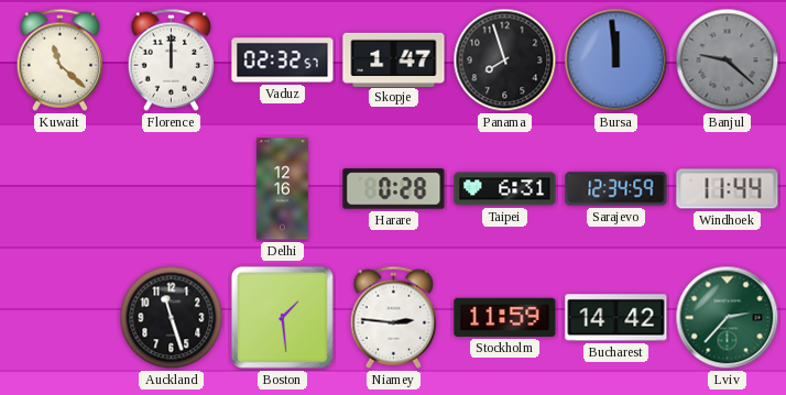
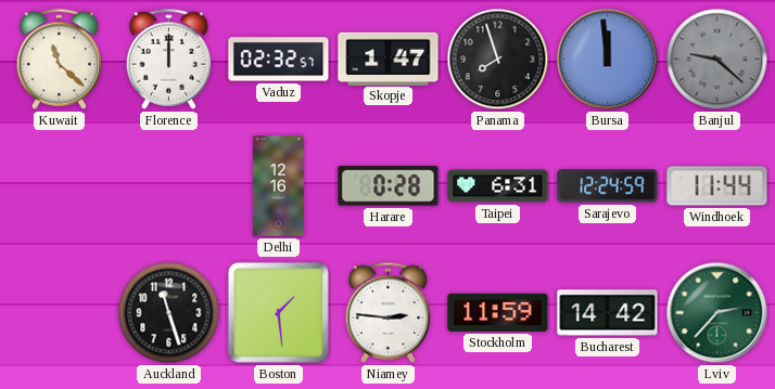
Sarajevo: 12:34 -> 12:24 (608, 186)
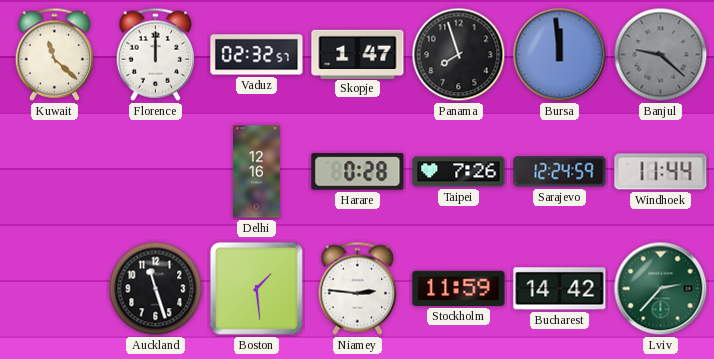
Taipei: 6:31 -> 7:26 (459, 172)
